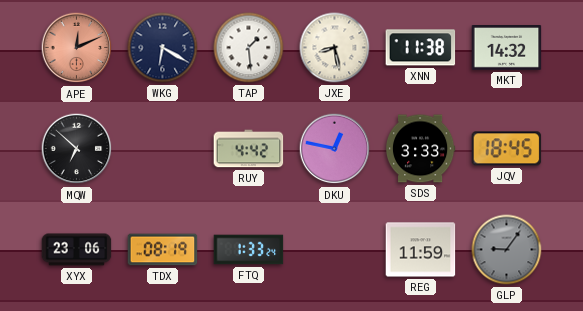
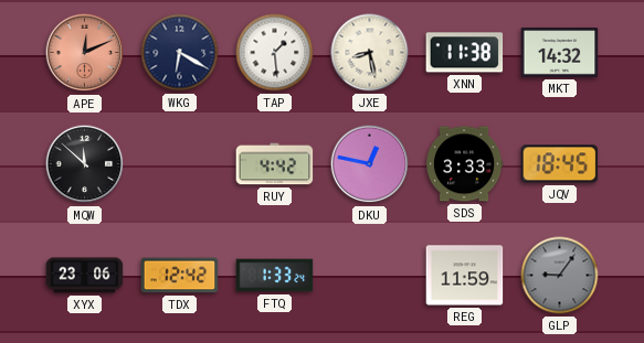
MQW: 6:52 -> 11:52 (85, 164)
TDX: 08:19 -> 12:42 (180, 276)
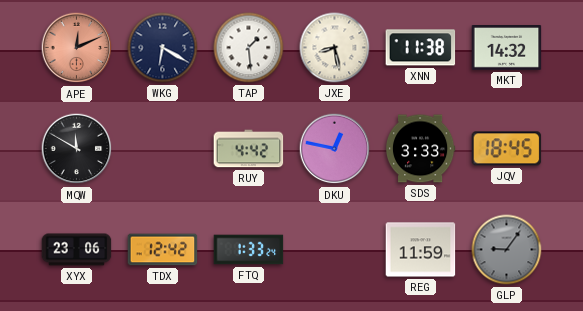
MQW: 11:52 -> 11:50 (77, 149)
